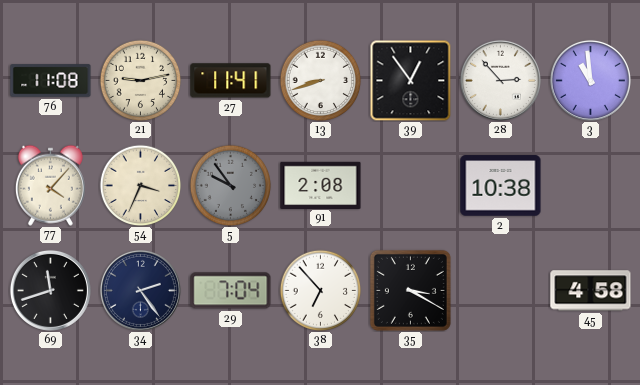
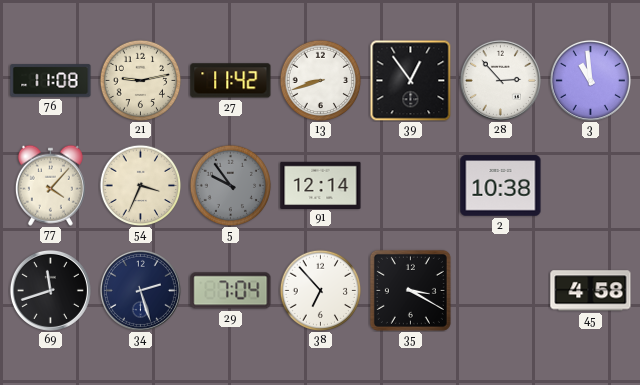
27: 11:41 -> 11:42 (231, 81)
91: 2:08 -> 12:14 (321, 185)
34: 2:24 -> 2:27 (140, 290)
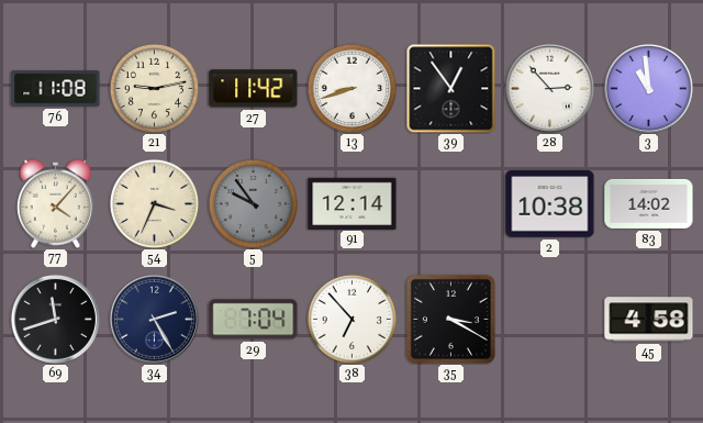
83: none -> 14:02 (649, 203)
34: 2:27 -> 2:25 (154, 319)
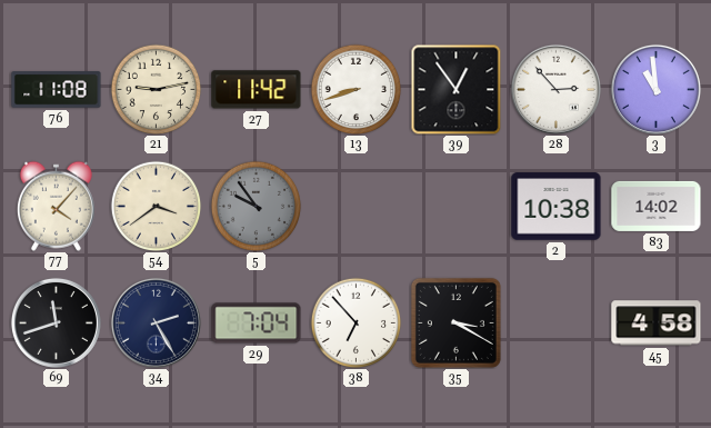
54: 3:34 -> 3:39 (156, 206)
91: 12:14 -> none (353, 203)
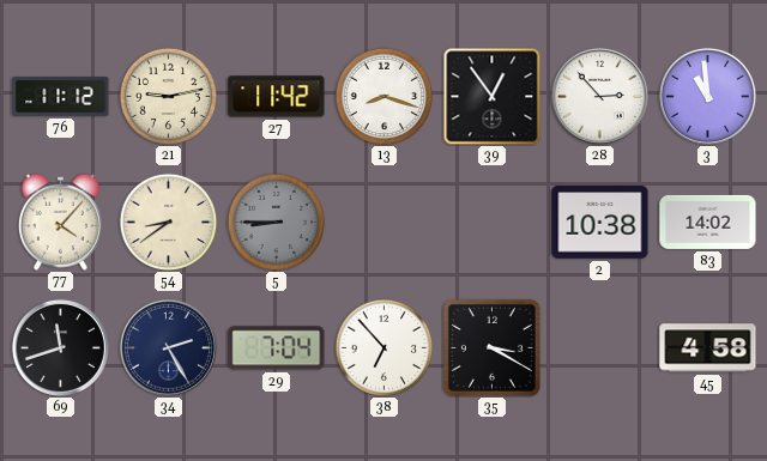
76: 11:08 -> 11:12 (61, 97)
13: 8:42 -> 8:18 (383, 96)
54: 3:39 -> 8:39 (168, 222)
5: 9:54 -> 8:45 (276, 222)
